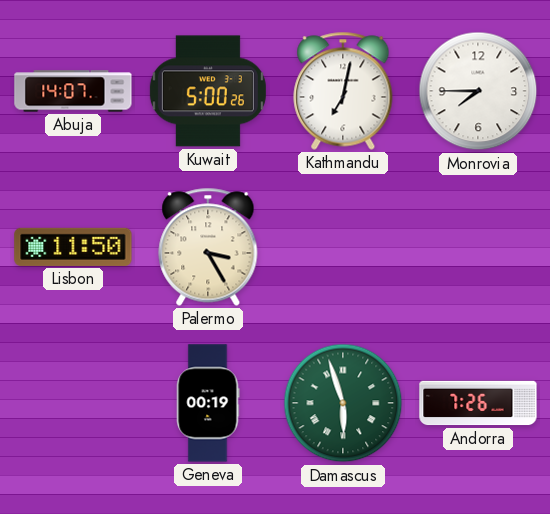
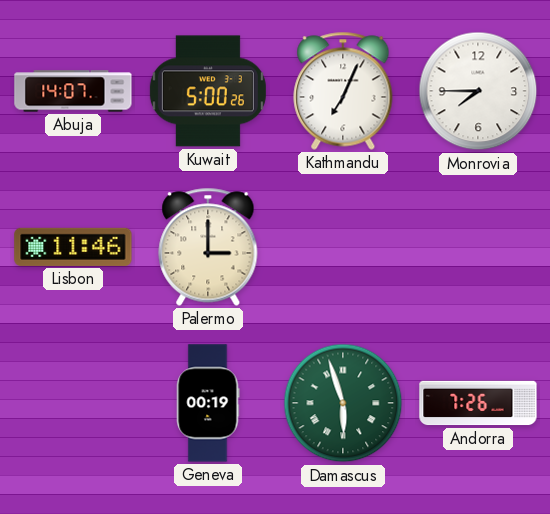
Kathmandu: 7:02 -> 7:04 (343, 91)
Lisbon: 11:50 -> 11:46 (73, 247)
Palermo: 3:25 -> 3:00 (208, 247)
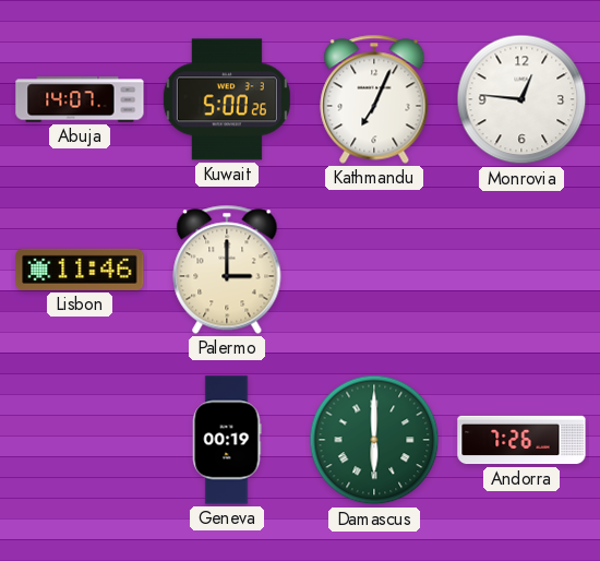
Monrovia: 7:45 -> 12:46 (521, 99)
Damascus: 5:57 -> 6:00 (374, 440)
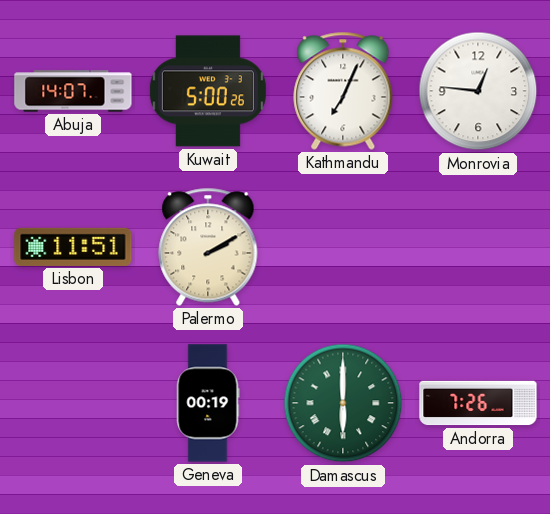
Lisbon: 11:46 -> 11:51 (73, 247)
Palermo: 3:00 -> 2:10 (208, 247)
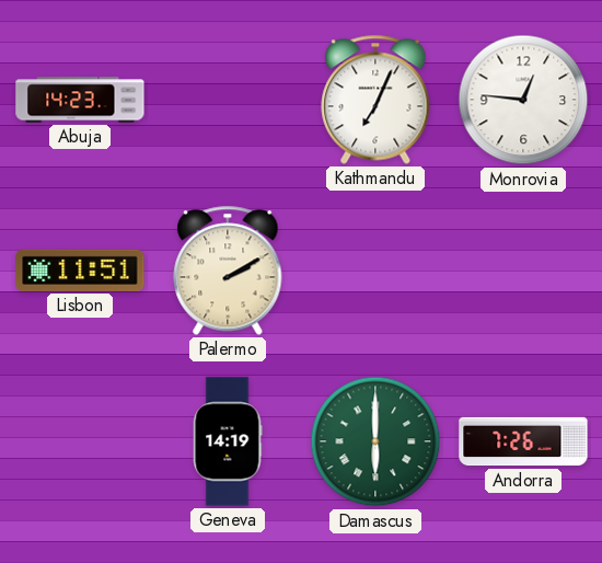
Abuja: 14:07 -> 14:23 (80, 100)
Kuwait: 5:00 -> none (208, 91)
Geneva: 00:19 -> 14:19 (228, 441)
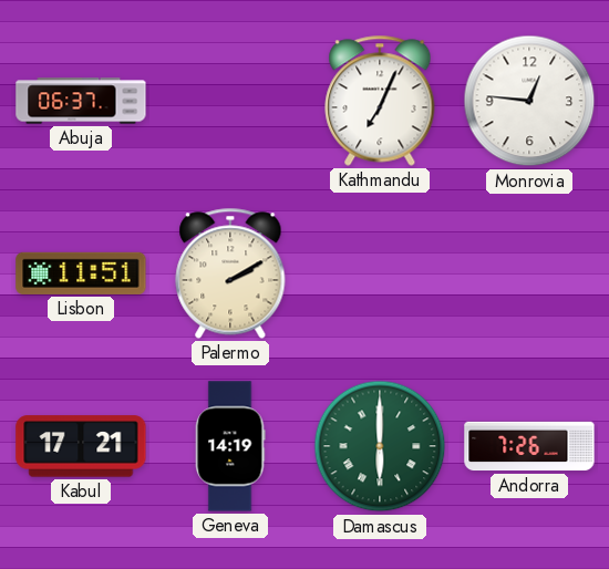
Abuja: 14:23 -> 06:37 (81, 101)
Kabul: none -> 17:21 (81, 446)
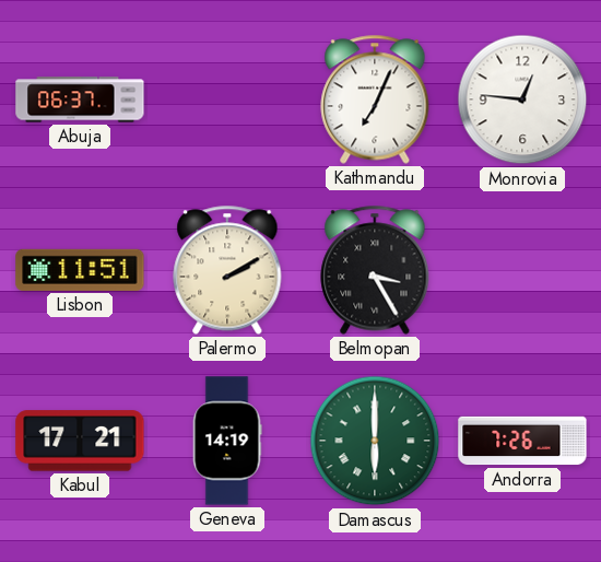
Belmopan: none -> 3:25 (375, 270)
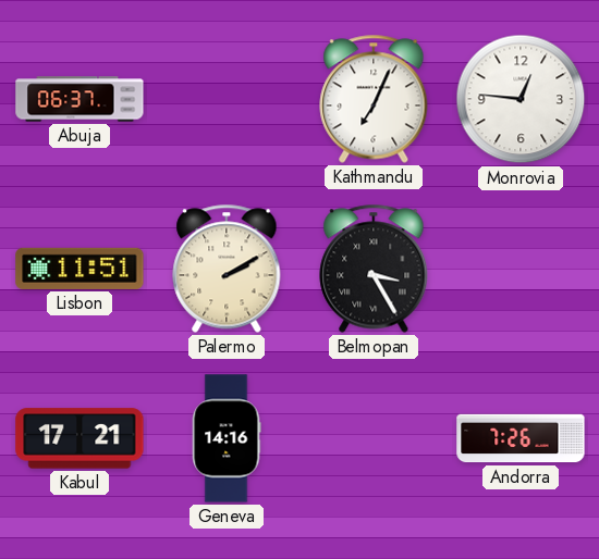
Geneva: 14:19 -> 14:16 (227, 438)
Damascus: 6:00 -> none (375, 441)
